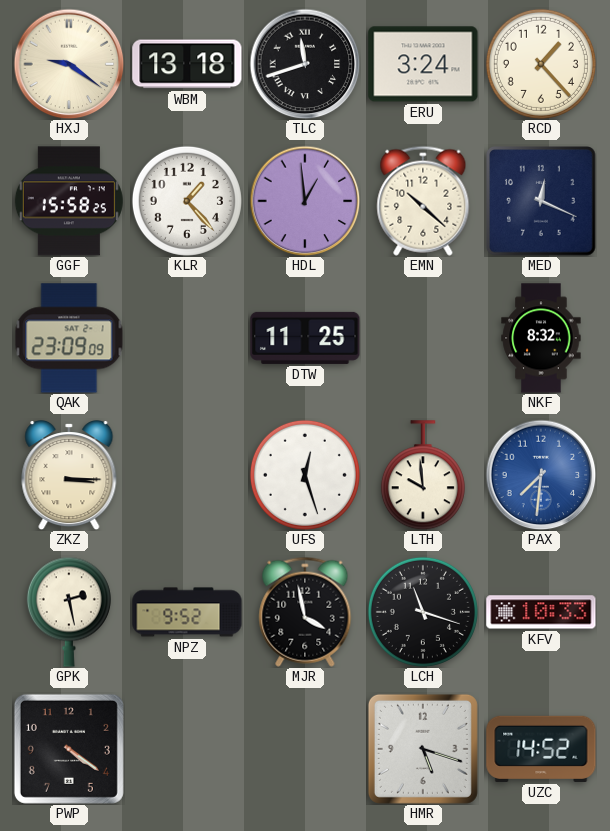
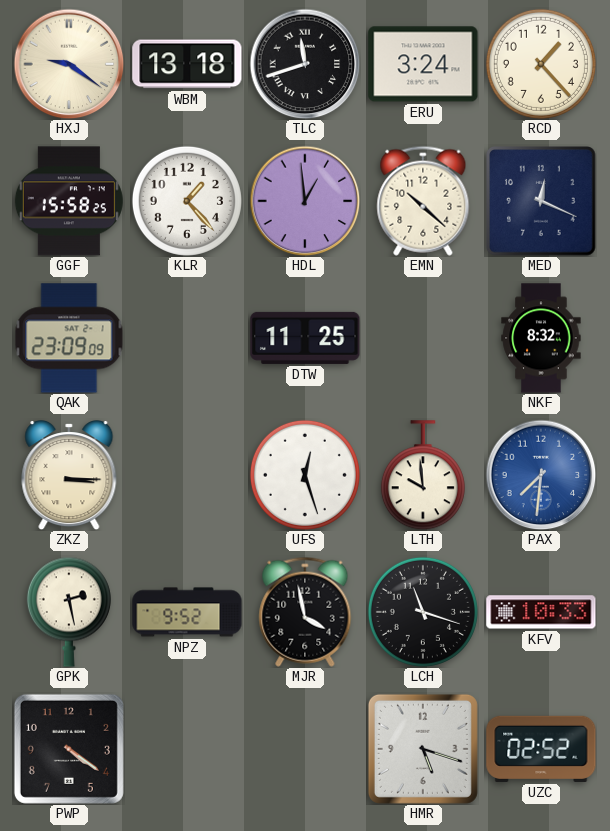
UZC: 14:52 -> 02:52 (541, 749)
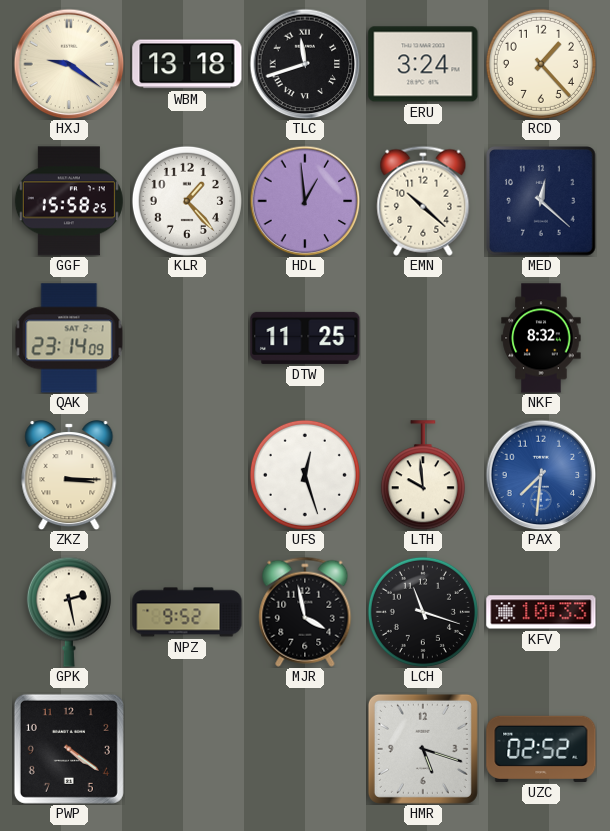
MED: 12:19 -> 12:22 (541, 201)
QAK: 23:09 -> 23:14 (69, 338)
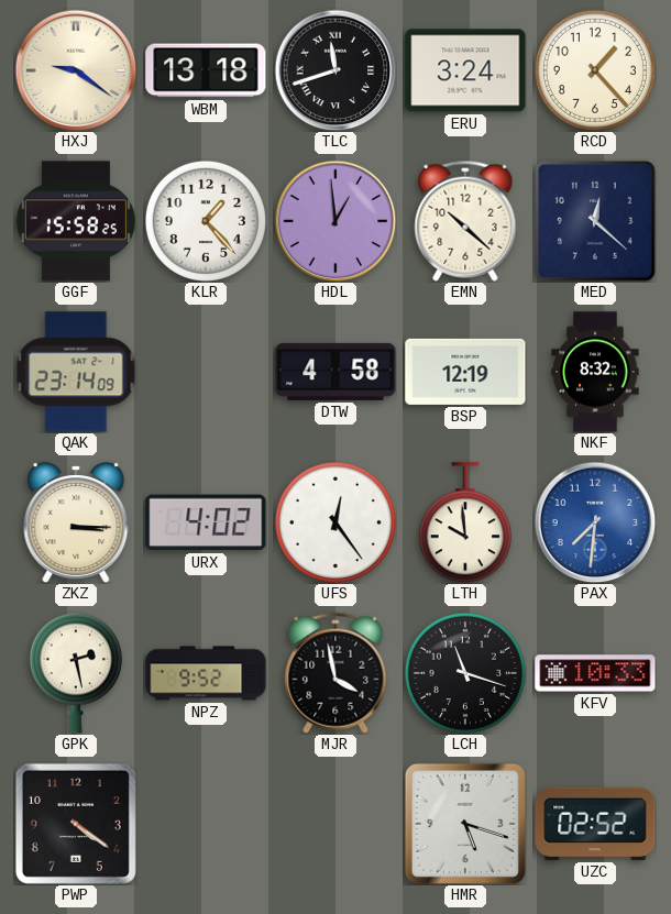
DTW: 11:25 -> 4:58 (335, 372)
BSP: none -> 12:19 (465, 372)
URX: none -> 4:02 (206, 522)
UFS: 12:27 -> 12:24 (335, 522)
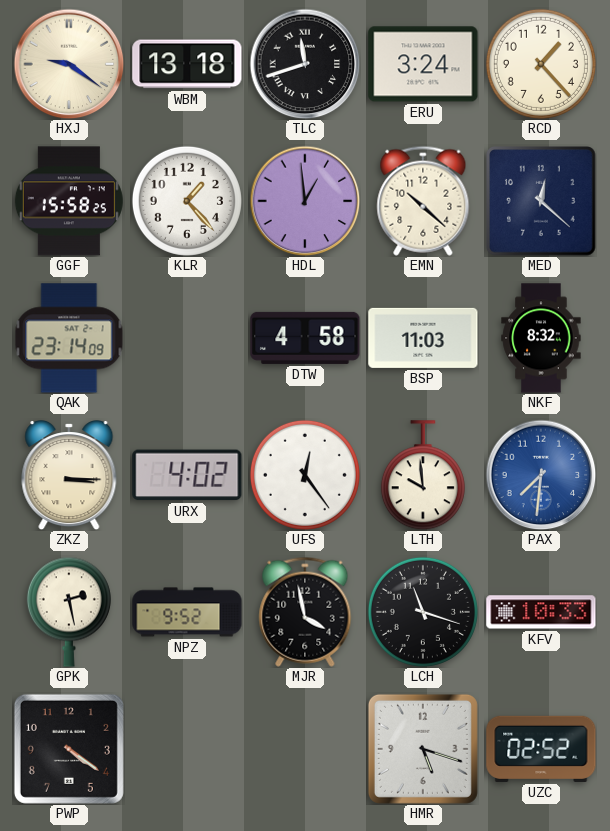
BSP: 12:19 -> 11:03 (423, 338)
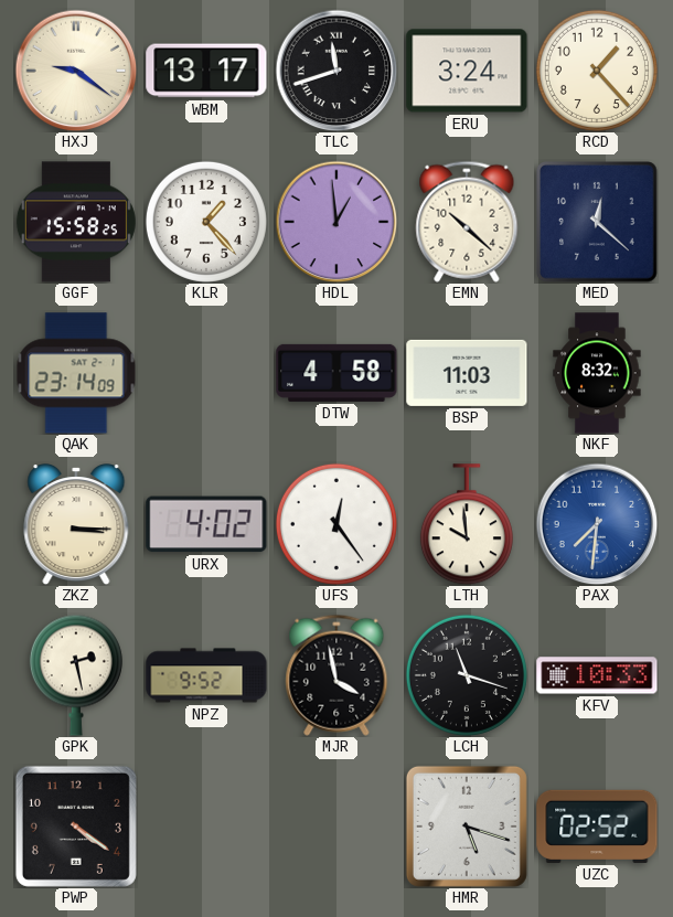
WBM: 13:18 -> 13:17 (206, 71)
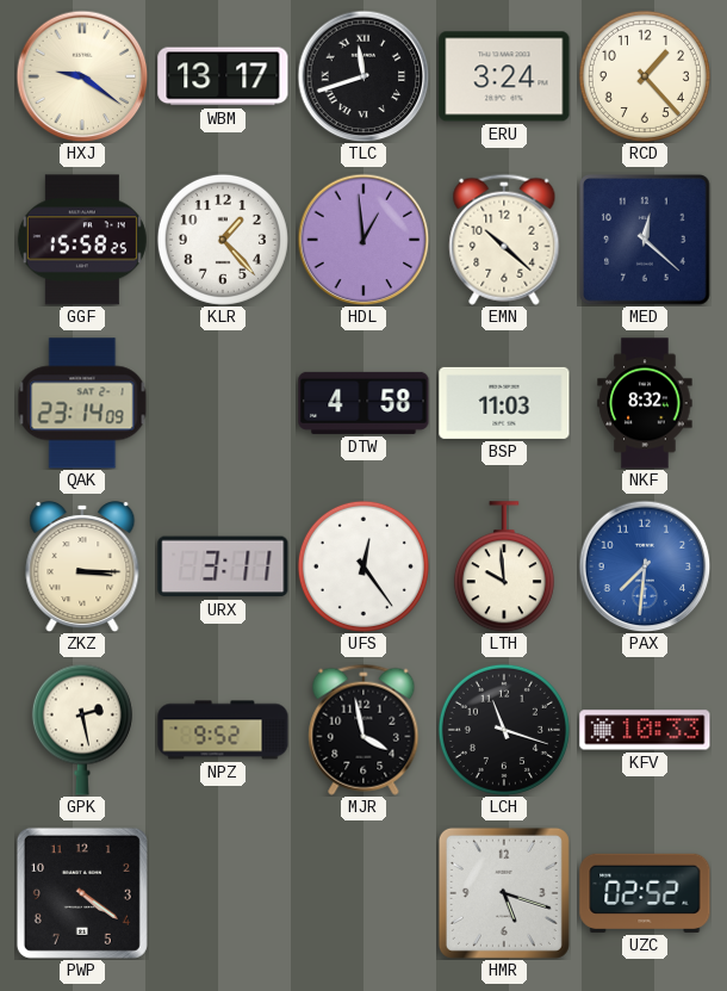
URX: 4:02 -> 3:11 (223, 566)
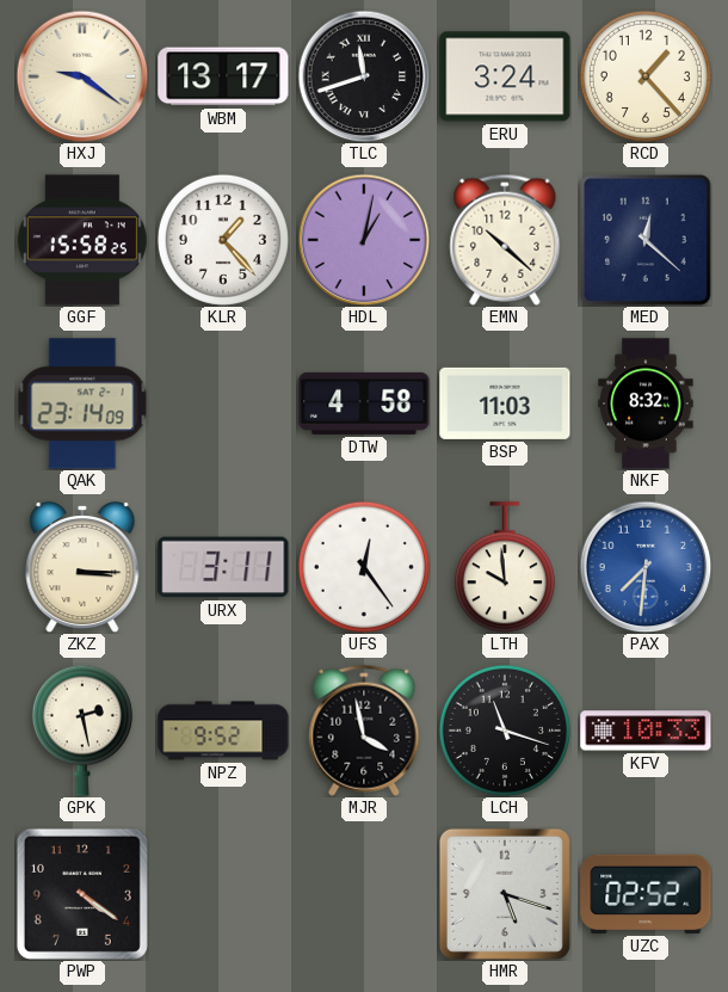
HDL: 12:59 -> 1:02 (364, 240)
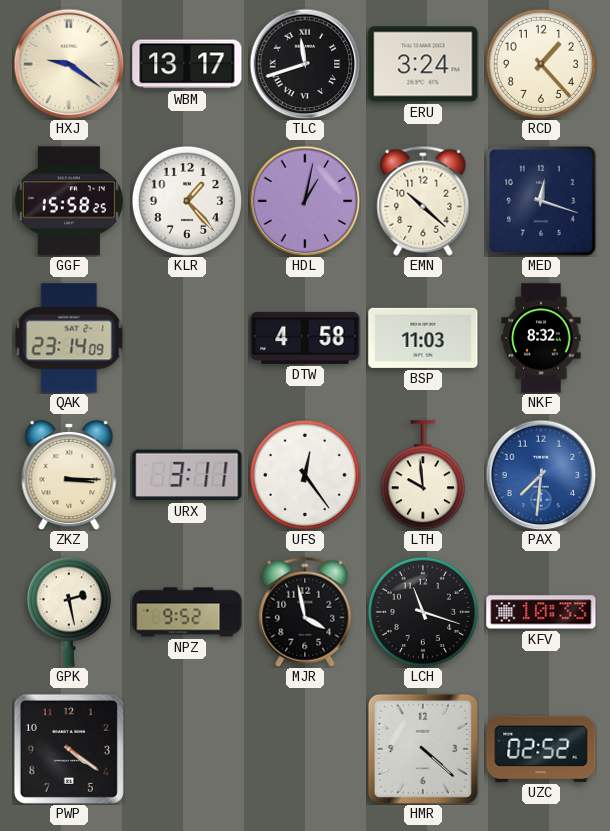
MED: 12:22 -> 12:18 (541, 201)
HMR: 5:18 -> 4:22 (423, 749)
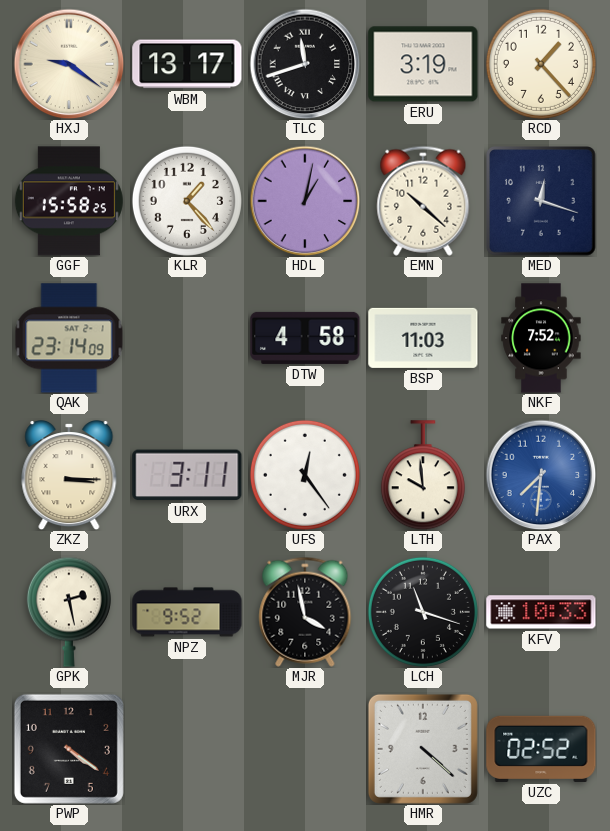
ERU: 3:24 -> 3:19 (423, 64)
NKF: 8:32 -> 7:52 (541, 338)
